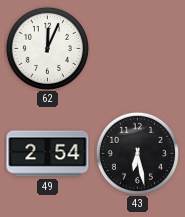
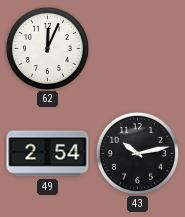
43: 6:28 -> 10:13 (137, 153)
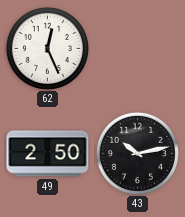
62: 12:04 -> 12:26 (47, 48)
49: 2:54 -> 2:50 (48, 154)
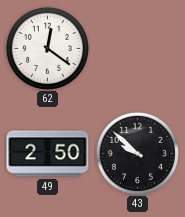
62: 12:26 -> 12:21 (47, 48)
43: 10:13 -> 9:52 (137, 153)
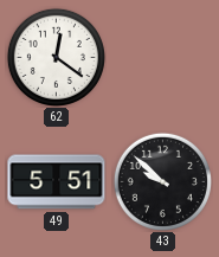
49: 2:50 -> 5:51 (57, 182)
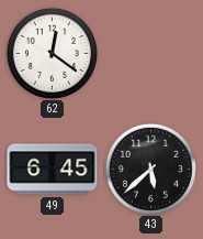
49: 5:51 -> 6:45 (53, 170)
43: 9:52 -> 5:38 (150, 169)
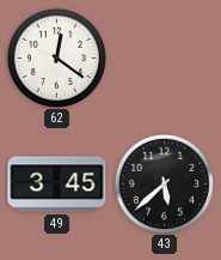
49: 6:45 -> 3:45 (57, 185)
